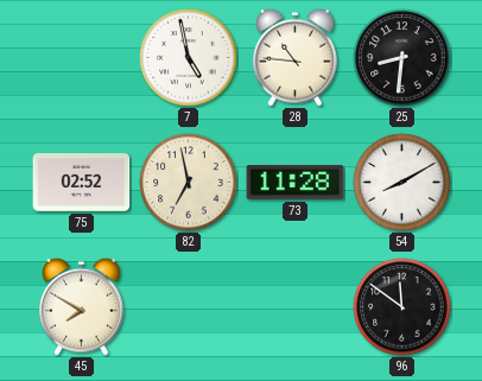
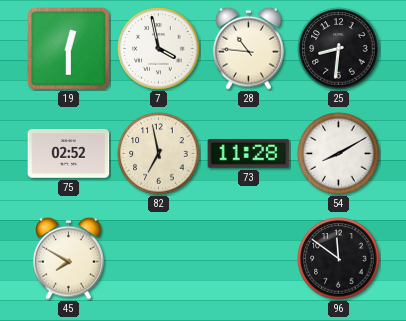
19: none -> 12:30 (69, 49)
7: 4:58 -> 3:58 (159, 49)
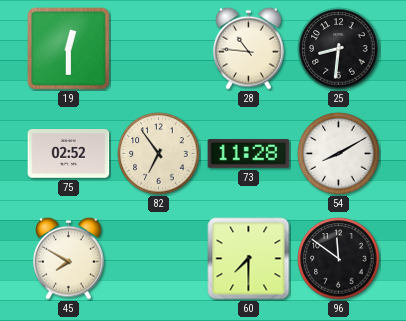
7: 3:58 -> none (159, 49)
82: 6:58 -> 6:54 (159, 154)
60: none -> 7:30 (249, 259)
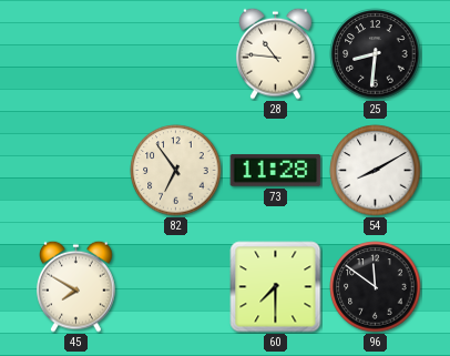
19: 12:30 -> none (69, 49)
75: 02:52 -> none (69, 154)
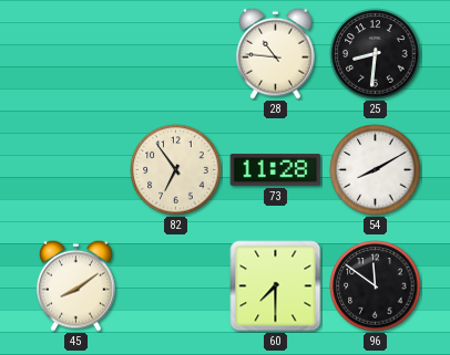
45: 7:50 -> 8:09 (76, 285)
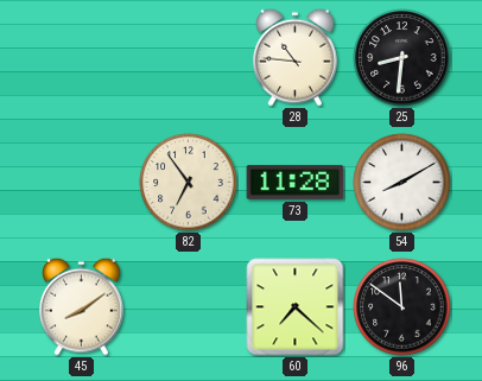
60: 7:30 -> 7:22 (296, 307)
